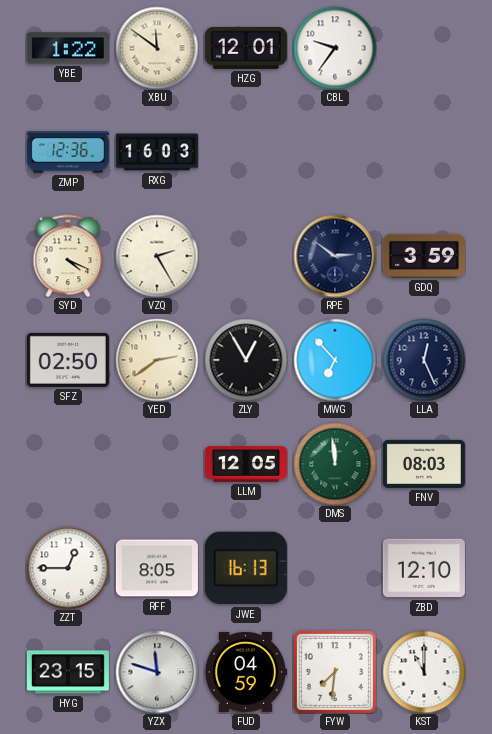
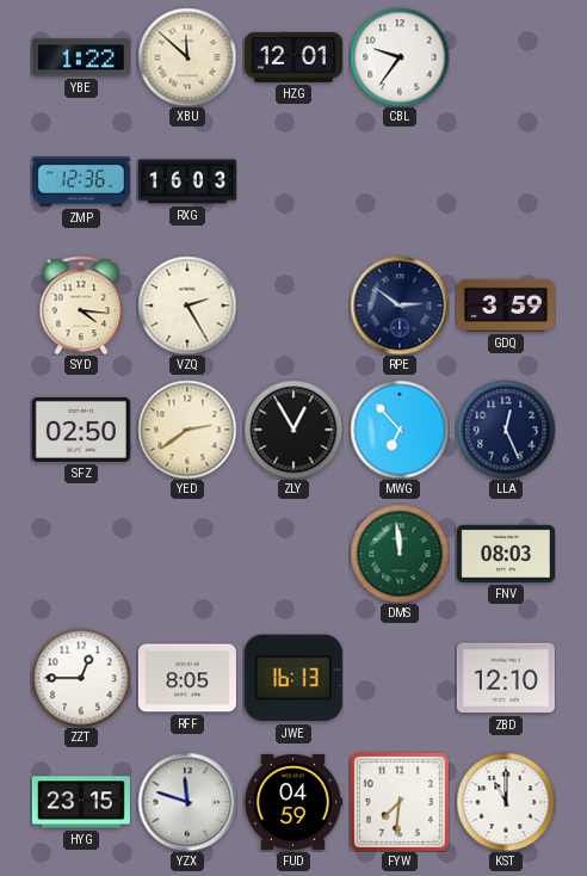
XBU: 11:51 -> 11:52 (187, 57)
SYD: 4:19 -> 4:16 (81, 306)
LLM: 12:05 -> none (246, 464)
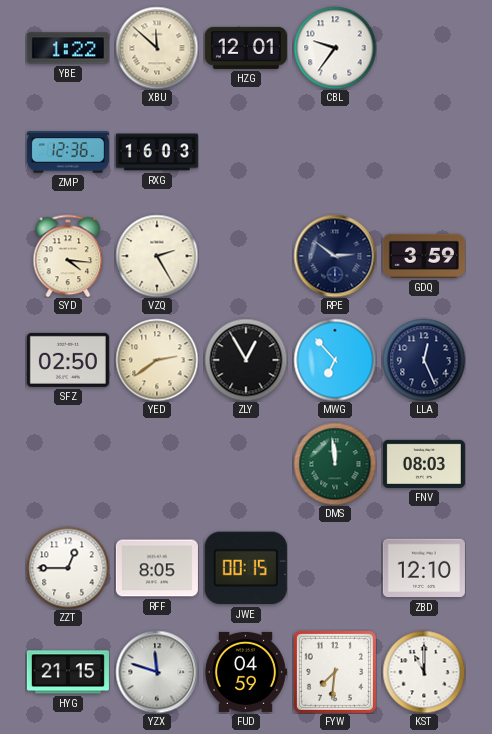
JWE: 16:13 -> 00:15 (246, 568)
HYG: 23:15 -> 21:15 (68, 672)
